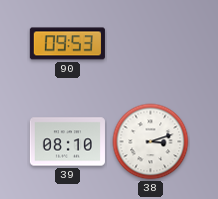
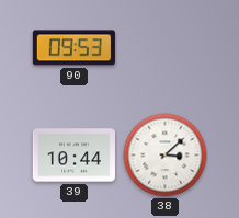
39: 08:10 -> 10:44 (73, 156)
38: 3:12 -> 3:08 (166, 156)
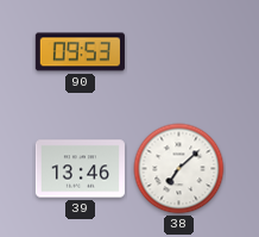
39: 10:44 -> 13:46 (80, 169)
38: 3:08 -> 7:08 (179, 169)
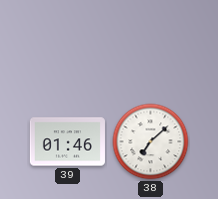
90: 09:53 -> none (80, 52)
39: 13:46 -> 01:46 (67, 142)
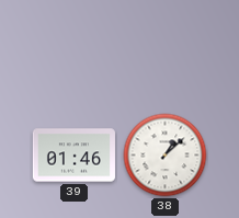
38: 7:08 -> 1:08 (166, 156)
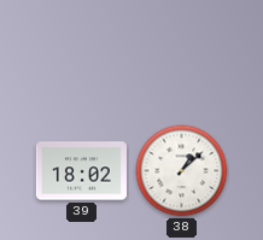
39: 01:46 -> 18:02 (81, 171)
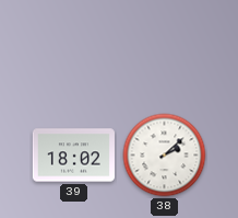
38: 1:08 -> 2:08 (165, 156)
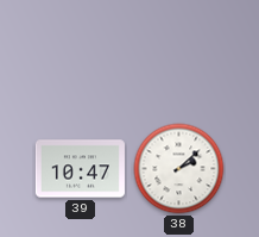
39: 18:02 -> 10:47 (80, 169)
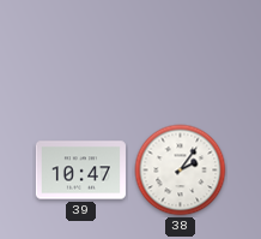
38: 2:08 -> 2:06 (181, 171)
